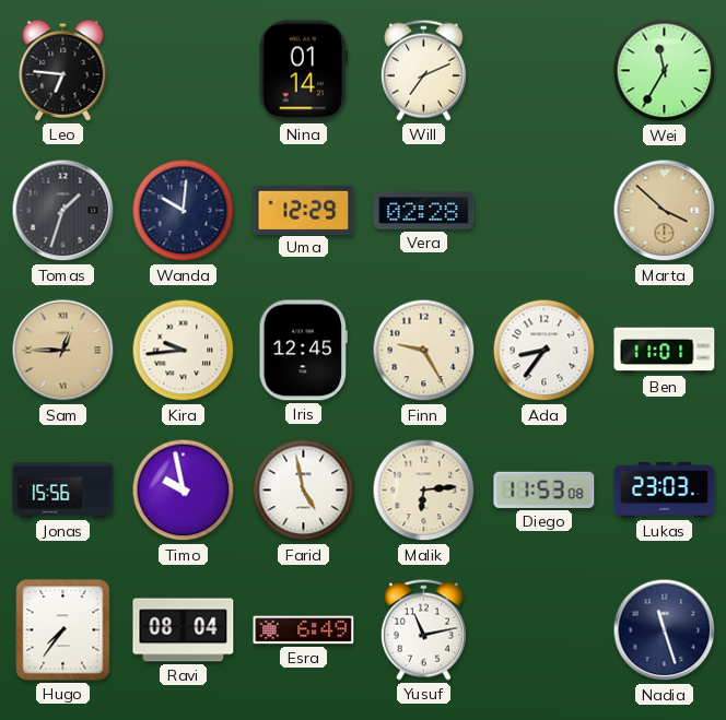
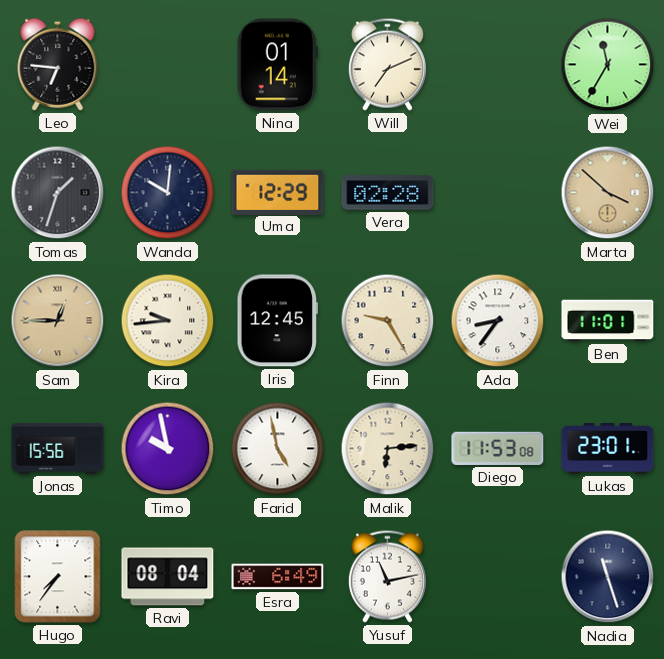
Lukas: 23:03 -> 23:01 (608, 449)
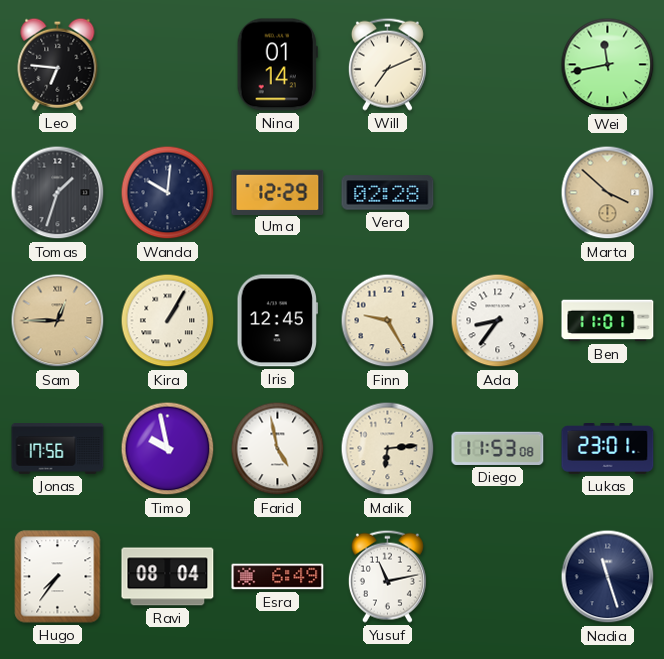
Wei: 11:35 -> 11:43 (608, 65)
Kira: 9:44 -> 1:05 (168, 321)
Jonas: 15:56 -> 17:56 (58, 449)
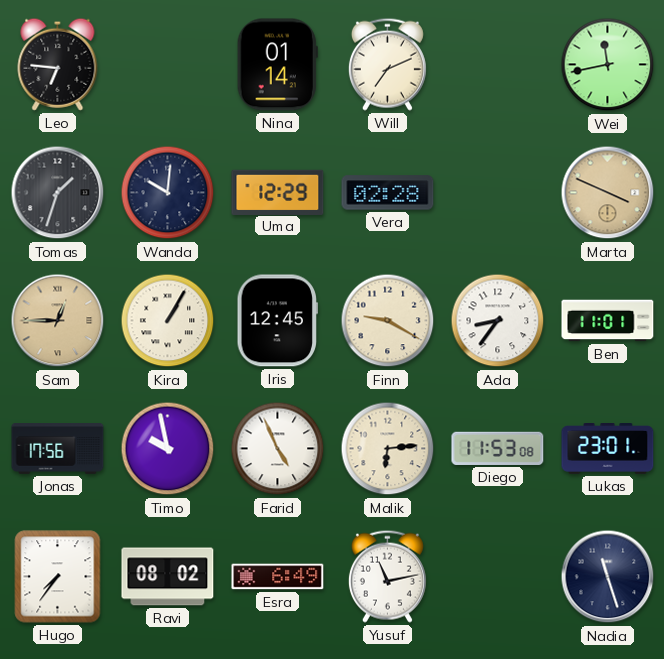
Marta: 3:52 -> 3:49 (608, 193)
Finn: 9:25 -> 9:20 (388, 321)
Farid: 4:58 -> 4:56 (278, 449)
Ravi: 08:04 -> 08:02 (168, 577)
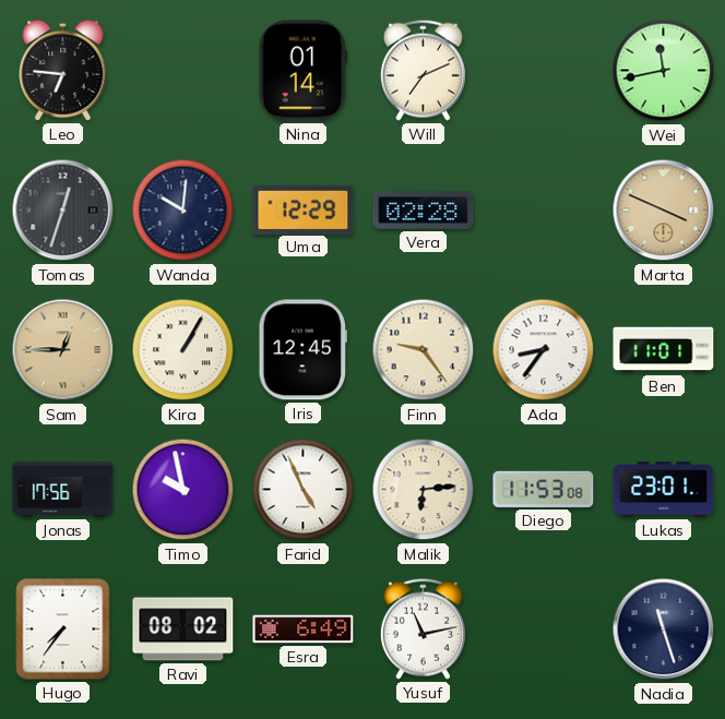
Tomas: 1:33 -> 12:33 (63, 211)
Finn: 9:20 -> 9:24 (424, 350)
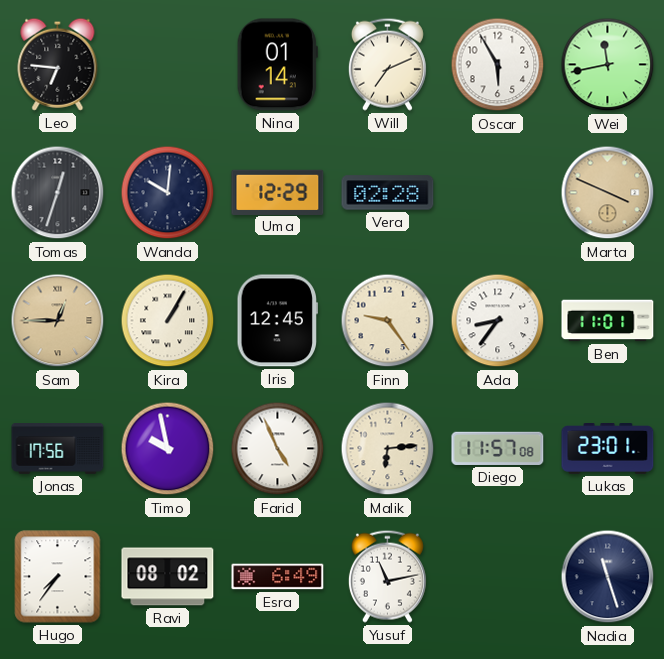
Oscar: none -> 5:55 (498, 65)
Diego: 11:53 -> 11:57 (498, 448)
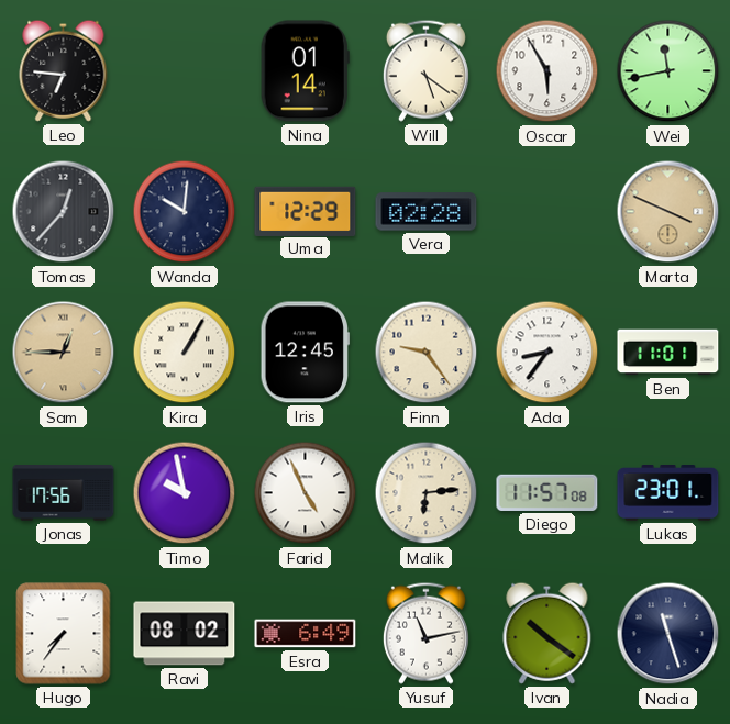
Will: 7:11 -> 5:21 (425, 70)
Tomas: 12:33 -> 12:37 (64, 212)
Ivan: none -> 10:21 (547, 633)
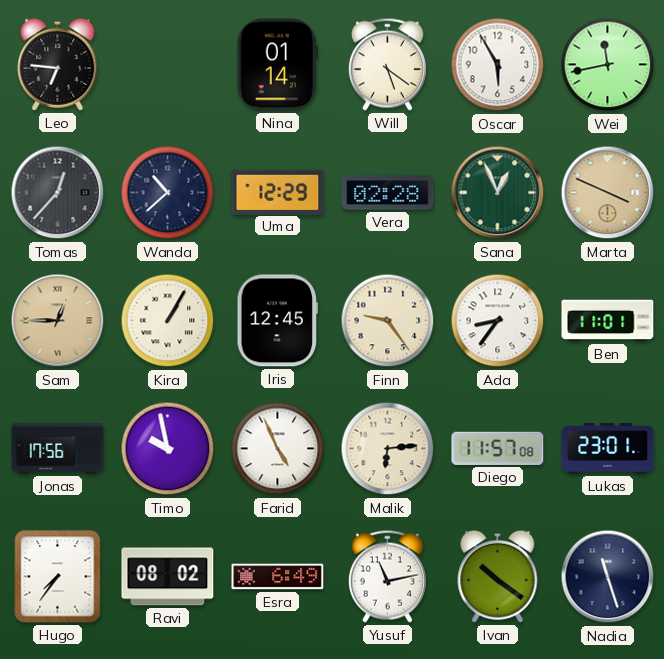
Wanda: 10:01 -> 10:38 (168, 193)
Sana: none -> 12:56 (498, 193)
